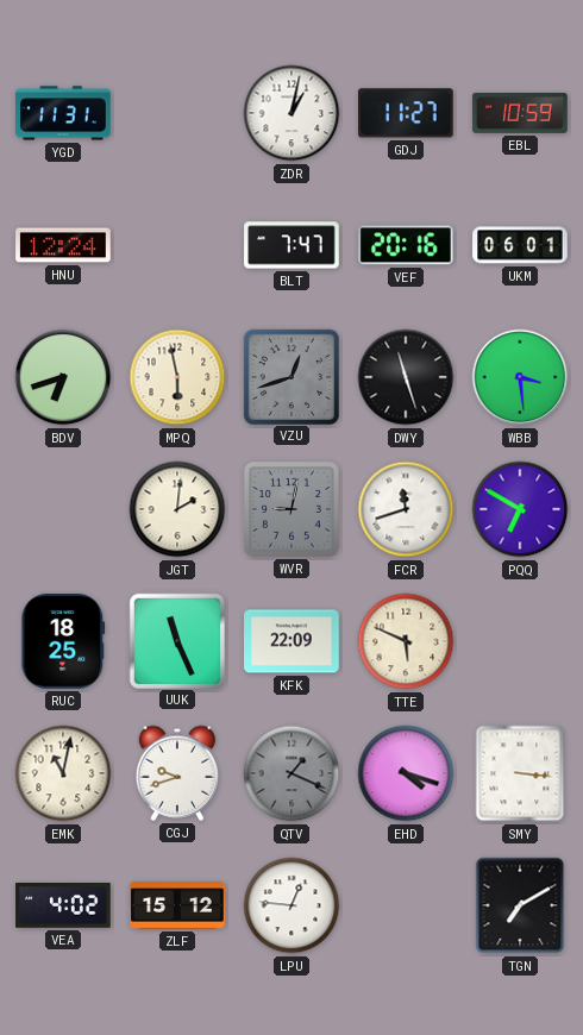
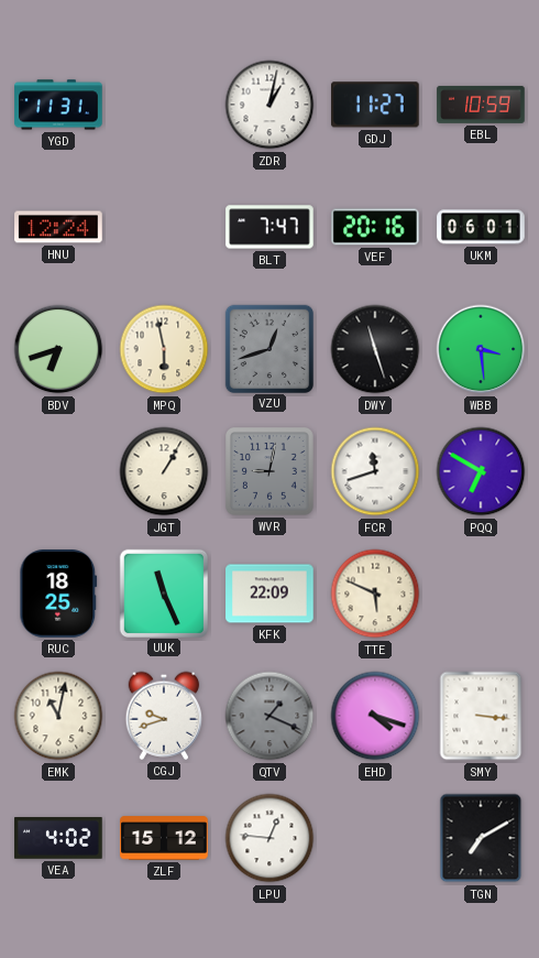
JGT: 2:01 -> 1:05 (164, 471)
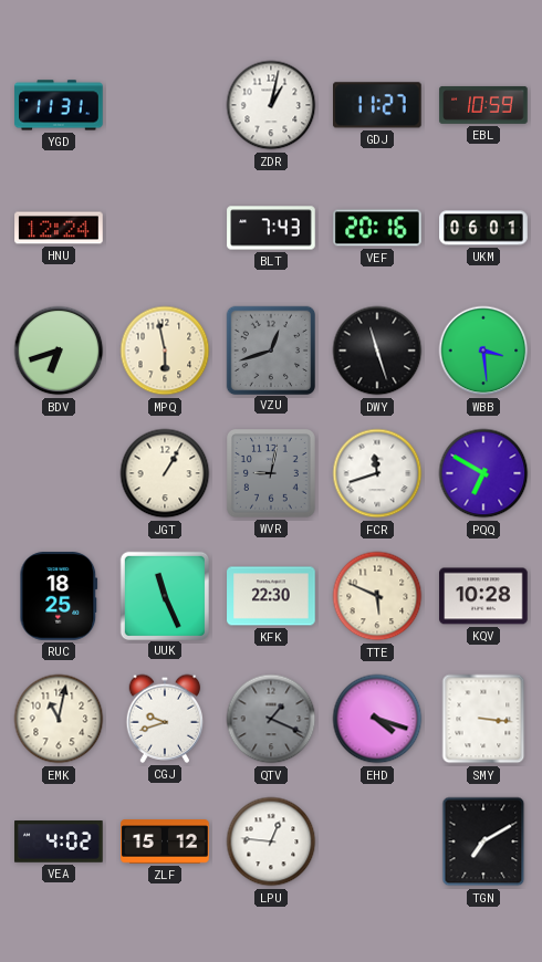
BLT: 7:47 -> 7:43 (271, 228)
KFK: 22:09 -> 22:30 (271, 596)
KQV: none -> 10:28 (483, 596)
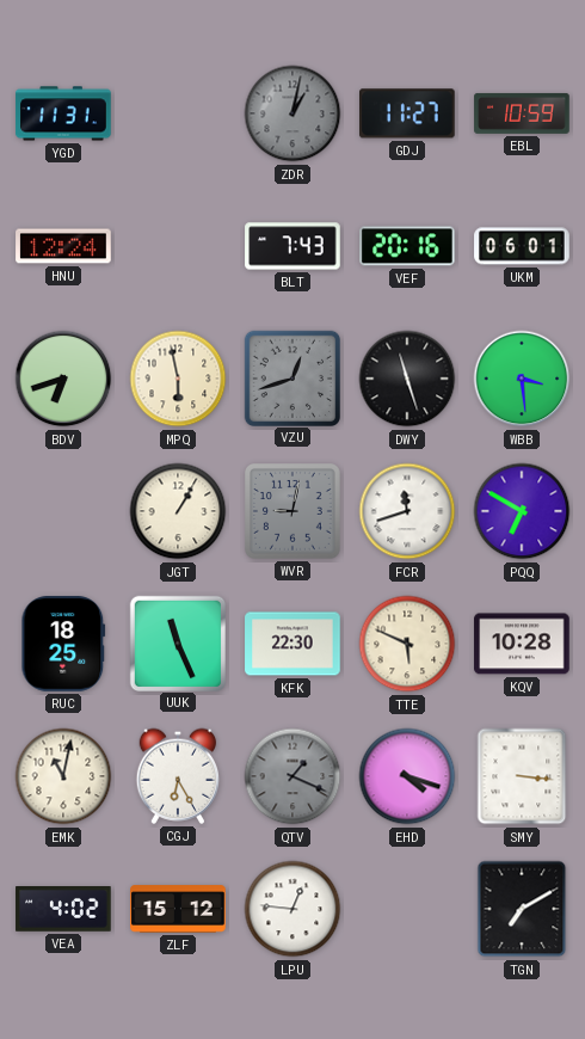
ZDR dial: white -> grey (292, 113)
CGJ: 9:42 -> 6:25 (178, 776)
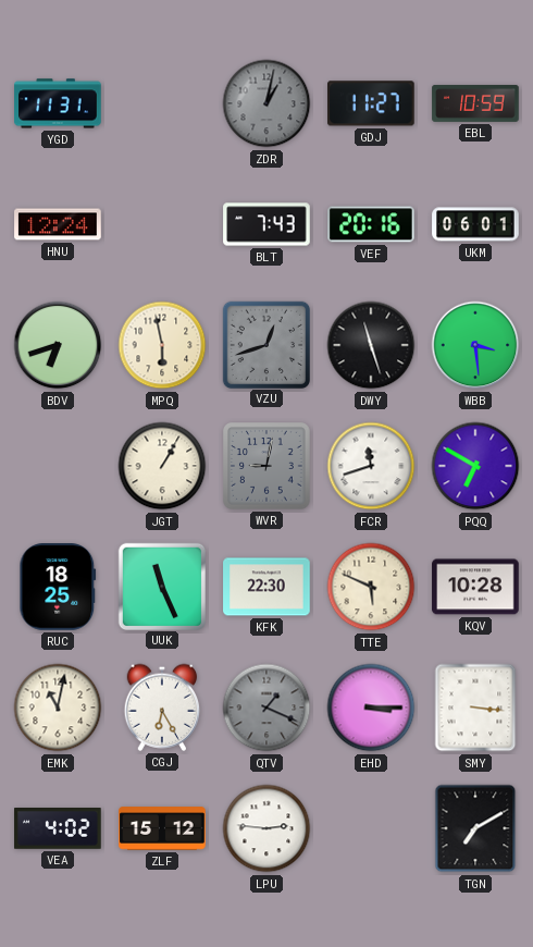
EHD: 4:18 -> 3:15 (371, 708)
LPU: 12:46 -> 2:46 (266, 828)
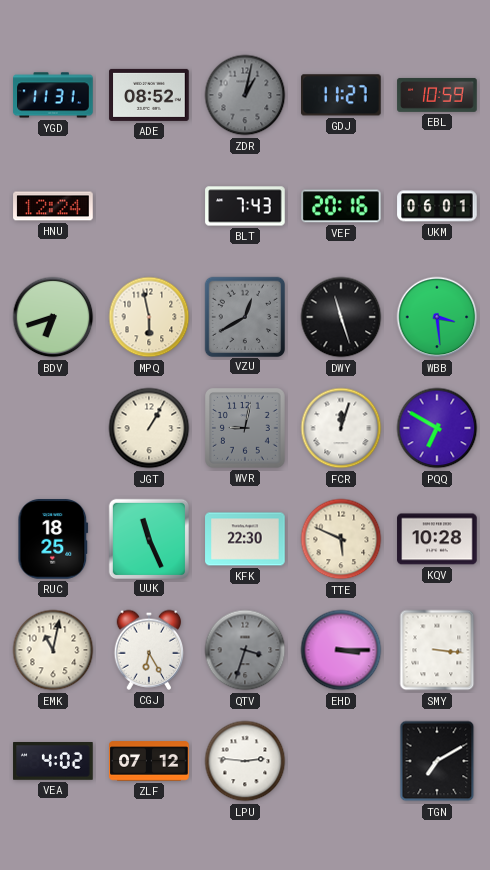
ADE: none -> 08:52 (149, 95)
VZU: 12:42 -> 12:40 (244, 316)
FCR: 11:42 -> 12:03 (341, 428)
QTV: 1:19 -> 3:33 (245, 650)
ZLF: 15:12 -> 07:12 (149, 761)
